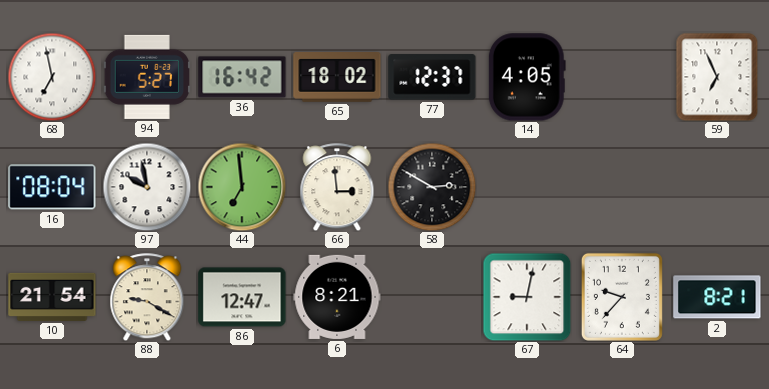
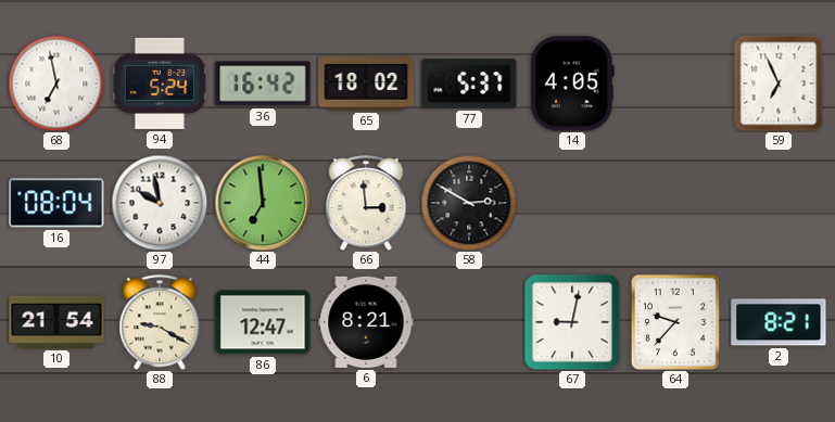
94: 5:27 -> 5:24 (159, 84)
77: 12:37 -> 5:37 (469, 84)
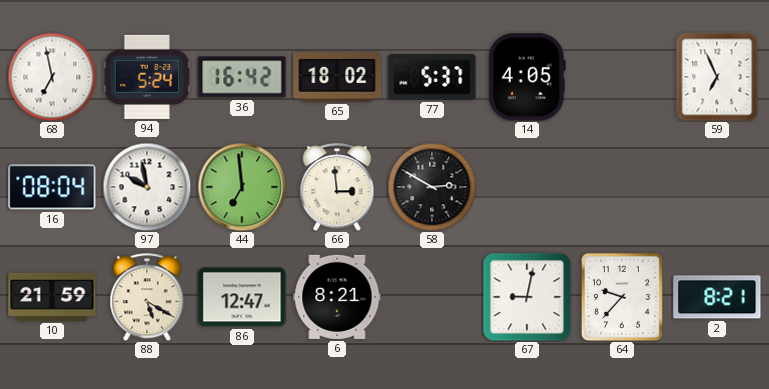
10: 21:54 -> 21:59 (52, 297)
88: 9:20 -> 5:20 (147, 297)
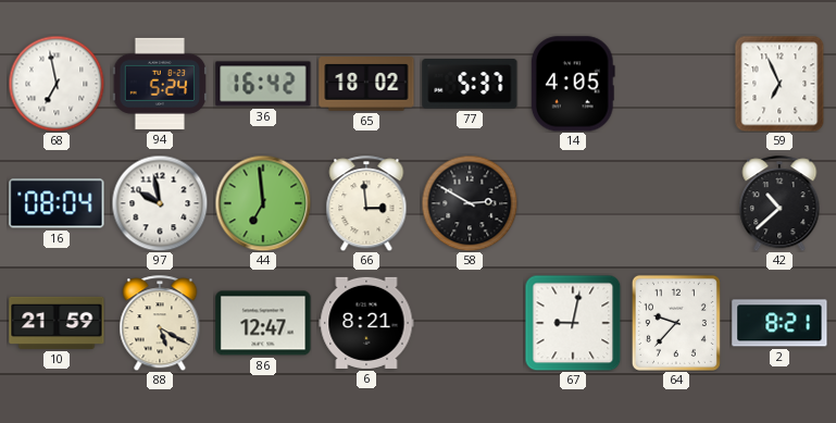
42: none -> 10:38 (779, 203)
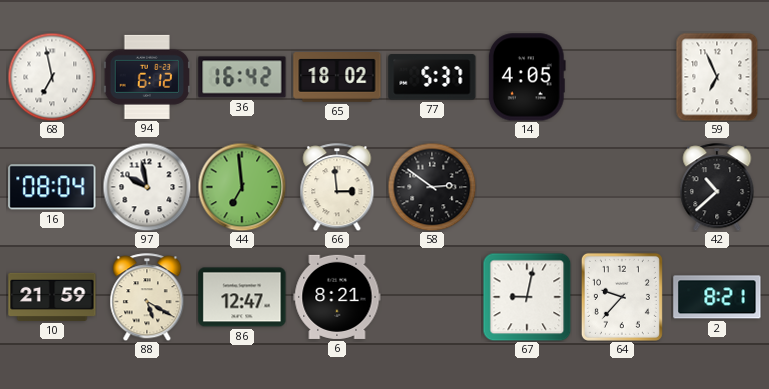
94: 5:24 -> 6:12 (146, 77)
58: 2:50 -> 2:51 (432, 187)
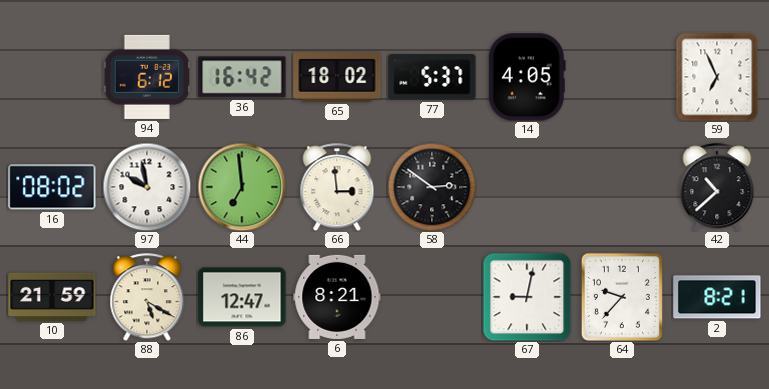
68: 6:58 -> none (52, 77)
16: 08:04 -> 08:02 (52, 187)
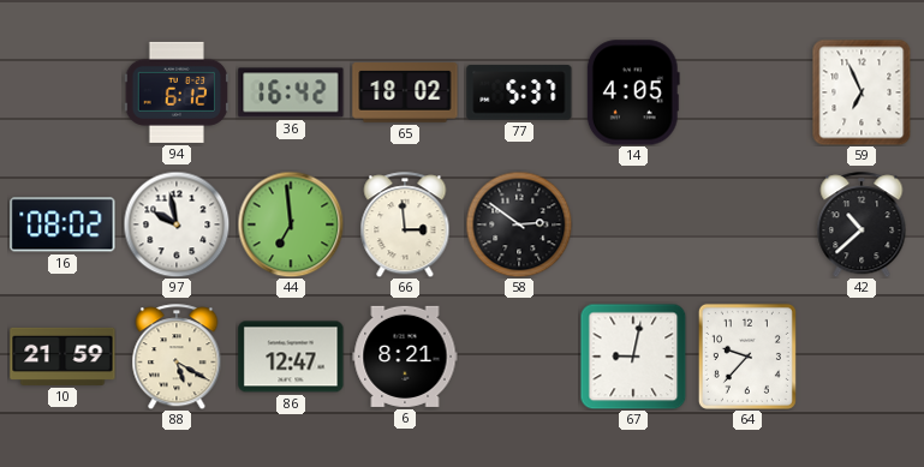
2: 8:21 -> none (717, 297)
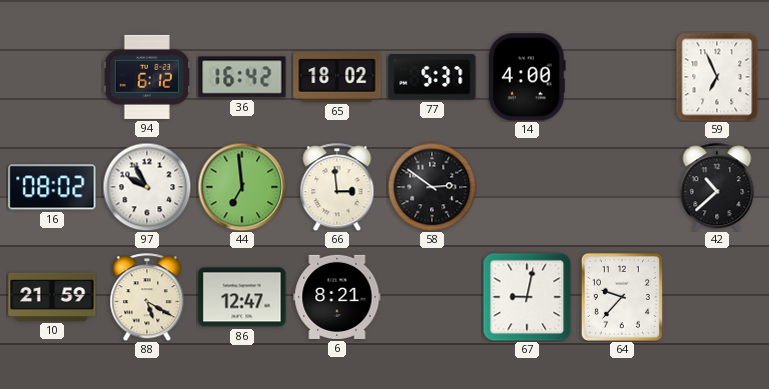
14: 4:05 -> 4:00 (527, 77)
97: 9:58 -> 9:55 (147, 187)
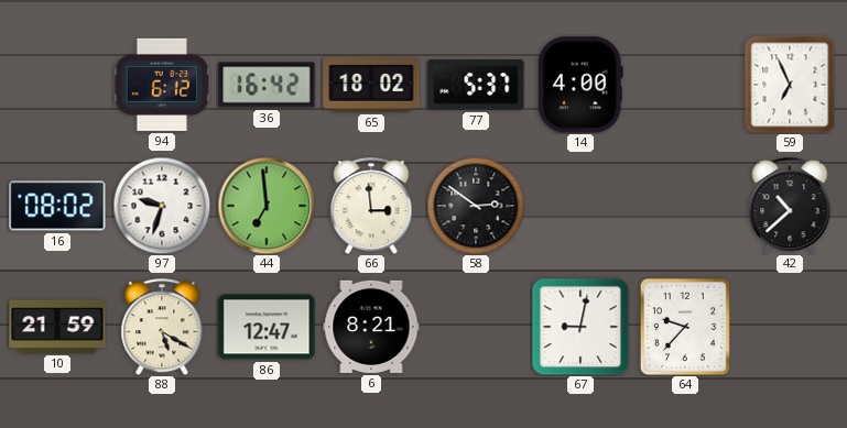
97: 9:55 -> 9:33 (162, 206)
